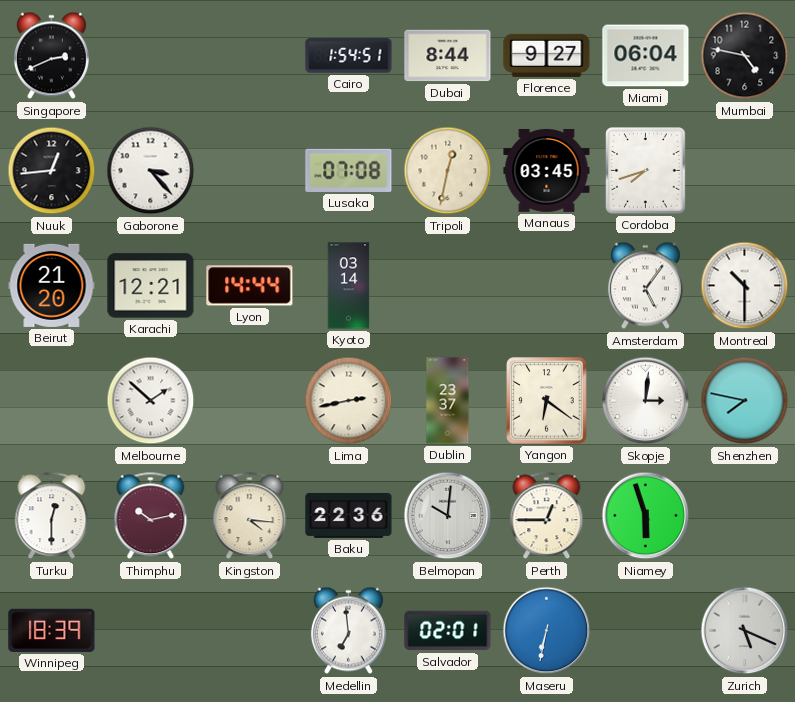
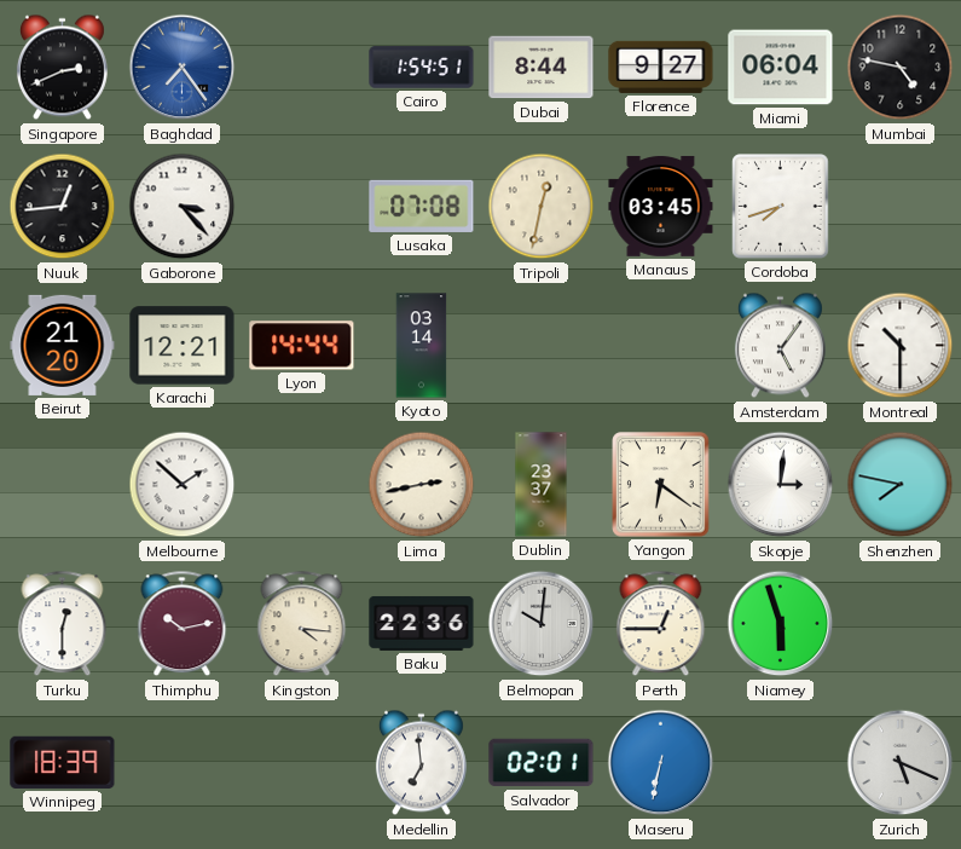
Baghdad: none -> 7:24 (183, 68)
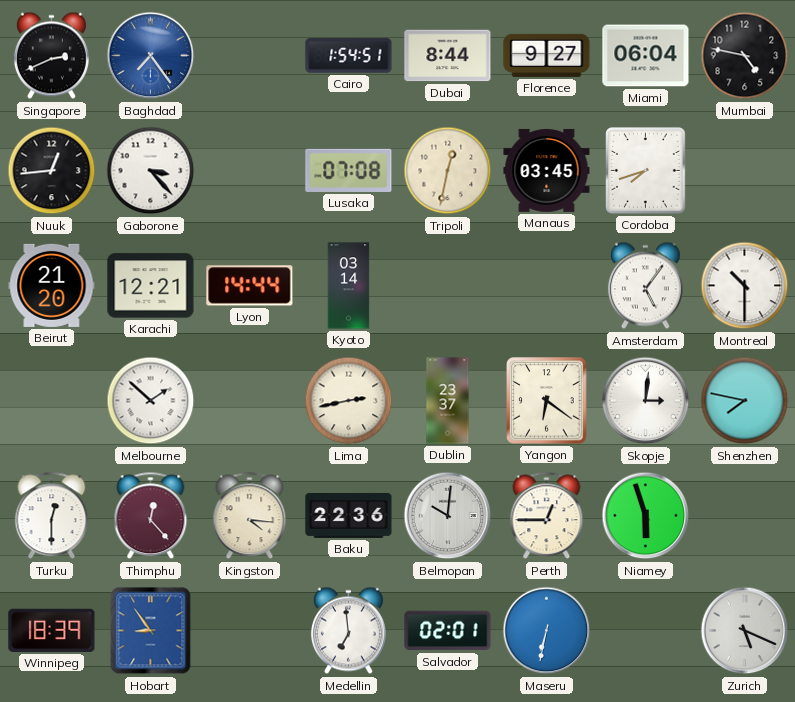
Thimphu: 10:13 -> 12:23 (151, 516)
Hobart: none -> 8:54 (151, 631)
